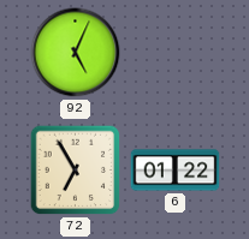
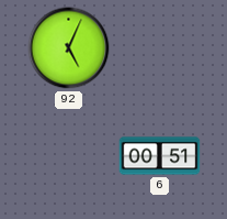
72: 6:55 -> none (76, 171)
6: 01:22 -> 00:51 (160, 156)
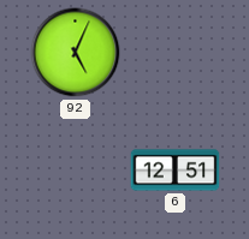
6: 00:51 -> 12:51 (176, 171)
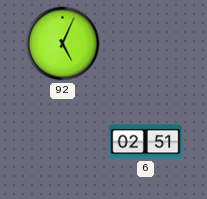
6: 12:51 -> 02:51 (146, 142)
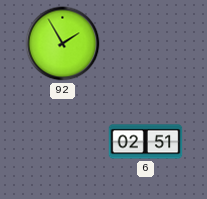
92: 5:04 -> 1:55 (63, 44)
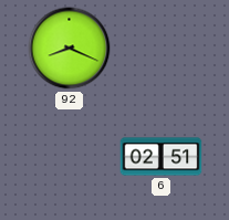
92: 1:55 -> 8:19 (70, 49)
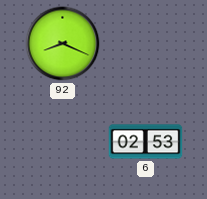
6: 02:51 -> 02:53 (146, 142)
